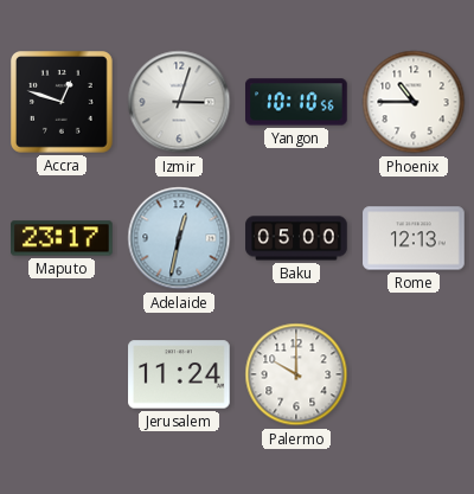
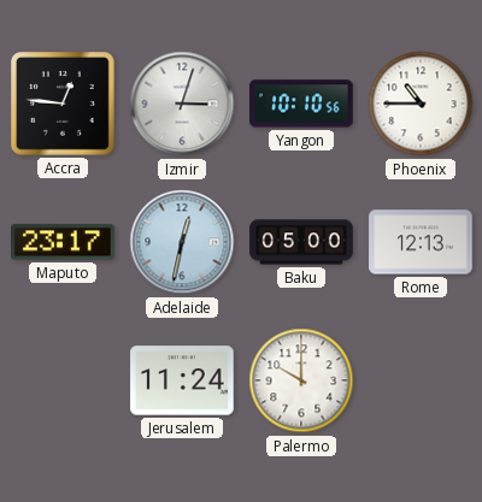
Accra: 12:48 -> 12:46 (64, 105)
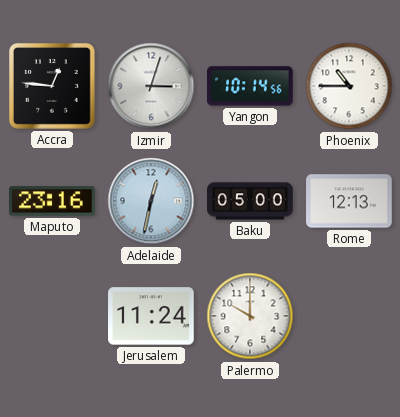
Yangon: 10:10 -> 10:14 (251, 86)
Maputo: 23:17 -> 23:16 (52, 201)
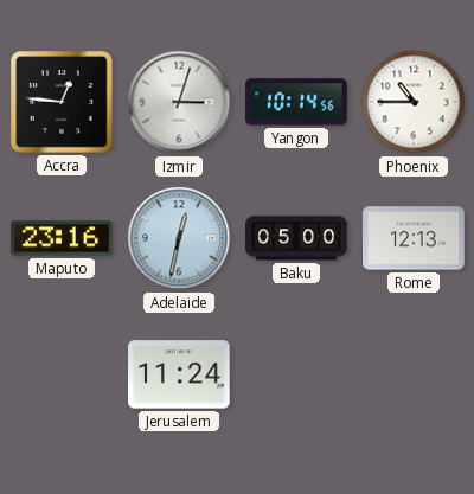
Palermo: 10:00 -> none (250, 316)
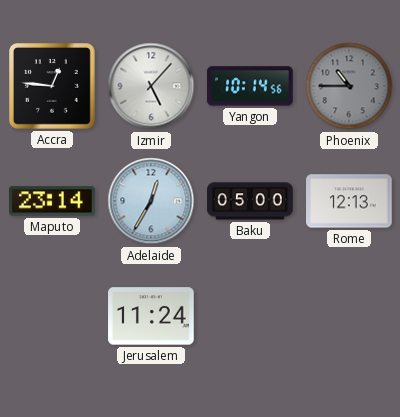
Izmir: 3:03 -> 5:07 (151, 86)
Phoenix dial: white -> grey (349, 86)
Maputo: 23:16 -> 23:14 (52, 201)
Adelaide: 12:32 -> 12:35 (151, 201)
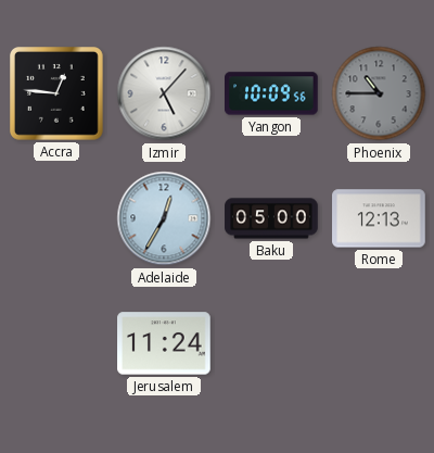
Yangon: 10:14 -> 10:09 (272, 93)
Maputo: 23:14 -> none (52, 201)
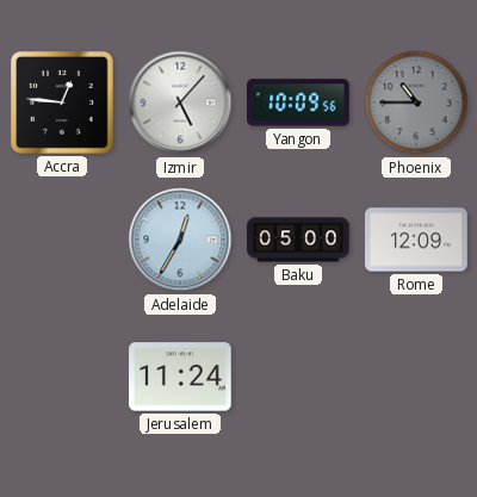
Rome: 12:13 -> 12:09 (416, 240)
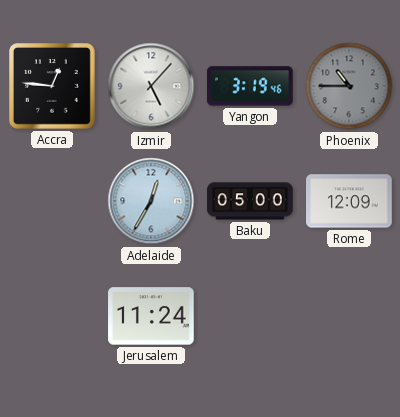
Yangon: 10:09 -> 3:19 (251, 86)
